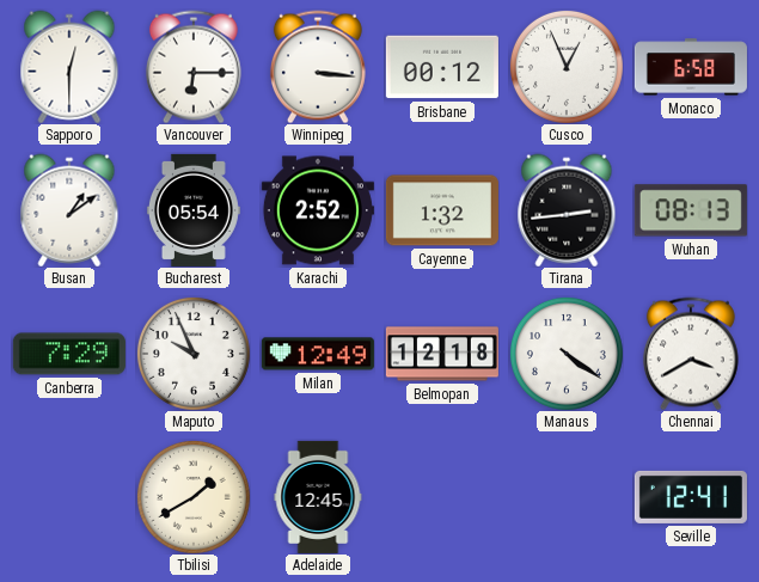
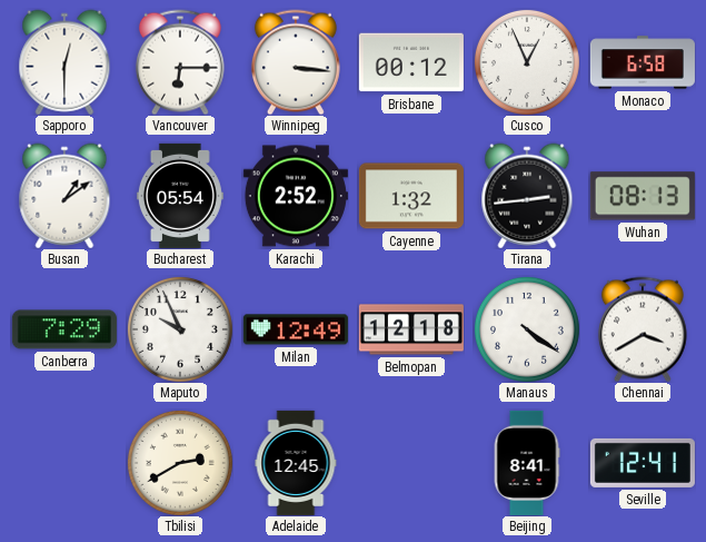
Tbilisi: 1:40 -> 2:40 (180, 463)
Beijing: none -> 8:41 (527, 463)
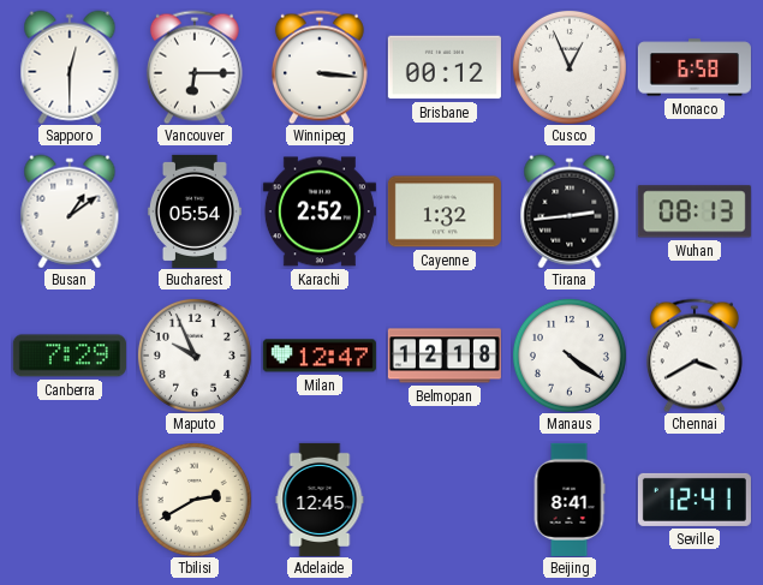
Milan: 12:49 -> 12:47 (320, 356)
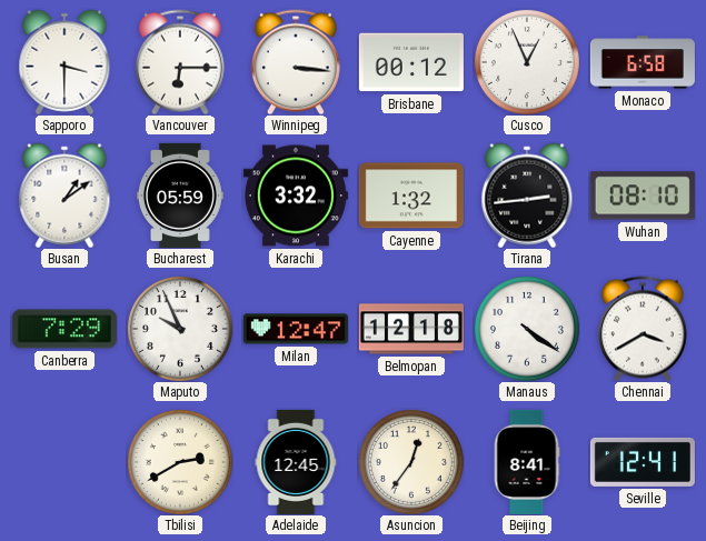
Sapporo: 12:30 -> 3:30 (64, 62)
Bucharest: 05:54 -> 05:59 (180, 196)
Karachi: 2:52 -> 3:32 (296, 196)
Wuhan: 08:13 -> 08:10 (643, 196)
Asuncion: none -> 12:36 (411, 462)
